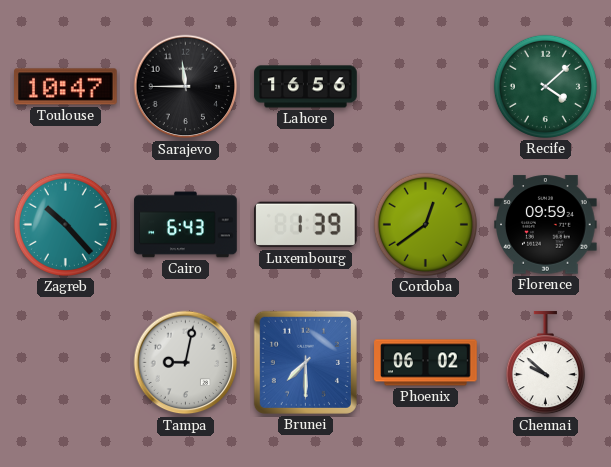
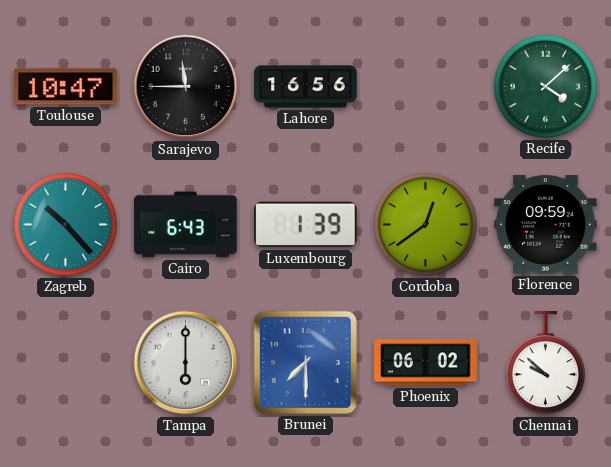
Tampa: 9:02 -> 6:00 (186, 363)
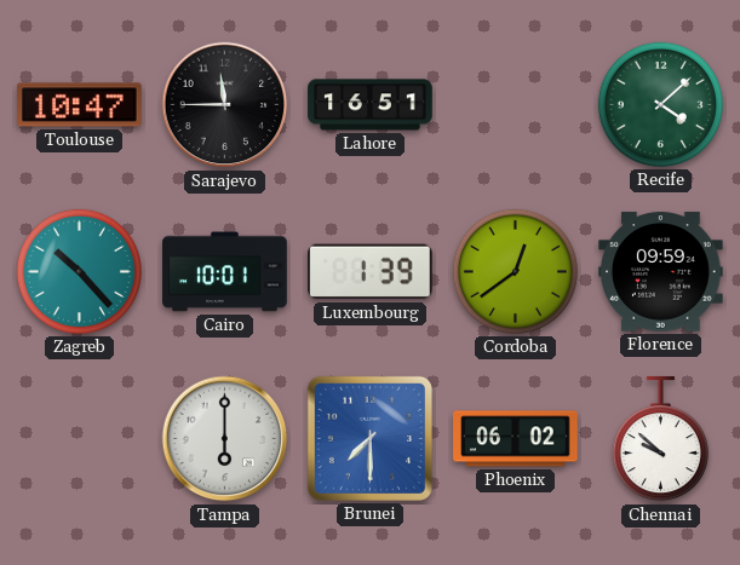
Lahore: 16:56 -> 16:51 (371, 105)
Cairo: 6:43 -> 10:01 (225, 272)
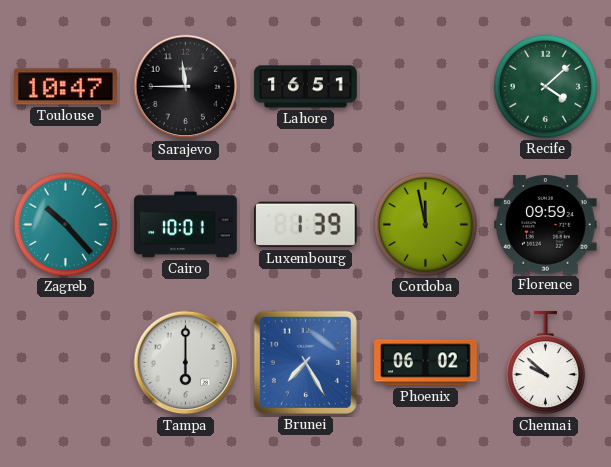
Cordoba: 12:39 -> 11:58 (425, 224)
Brunei: 7:30 -> 7:25 (305, 362)
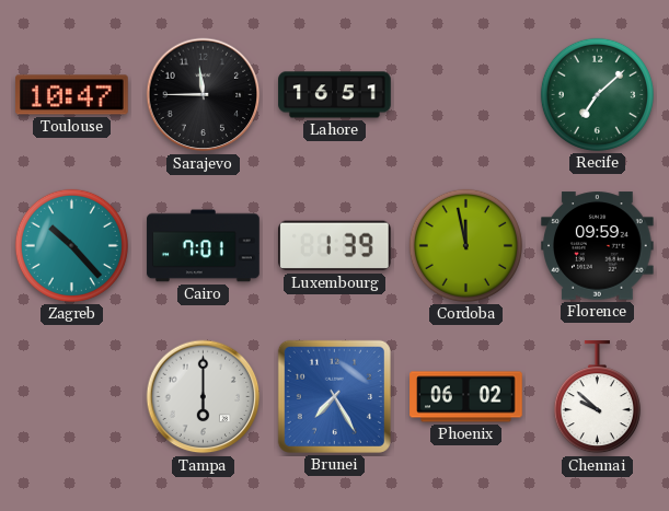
Recife: 4:08 -> 7:08 (597, 94)
Cairo: 10:01 -> 7:01 (204, 246)
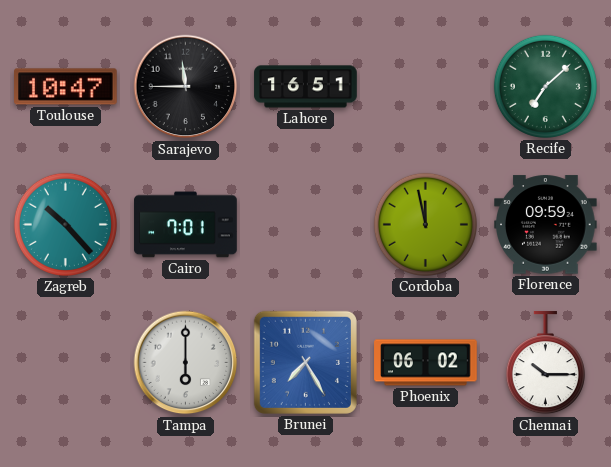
Luxembourg: 1:39 -> none (335, 246)
Chennai: 9:52 -> 10:15 (545, 363)
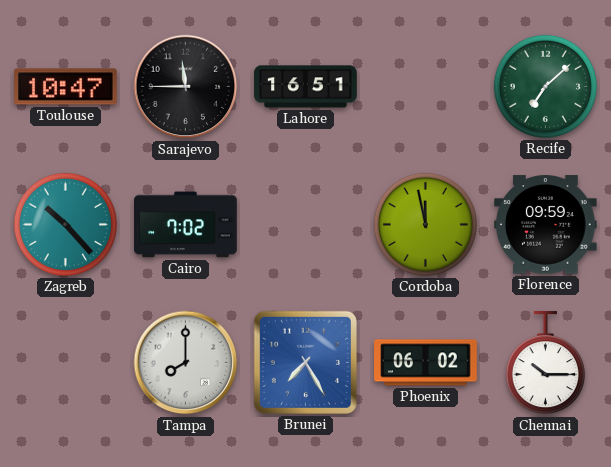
Cairo: 7:01 -> 7:02 (186, 225)
Tampa: 6:00 -> 8:00 (186, 363)
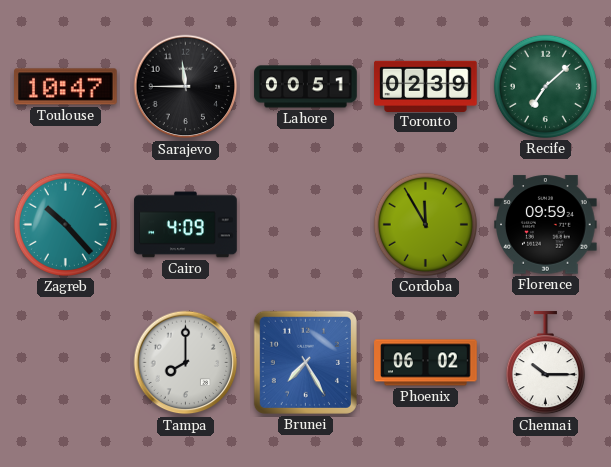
Lahore: 16:51 -> 00:51 (306, 87)
Toronto: none -> 02:39 (426, 86)
Cairo: 7:02 -> 4:09 (186, 225)
Cordoba: 11:58 -> 11:55 (425, 224)
